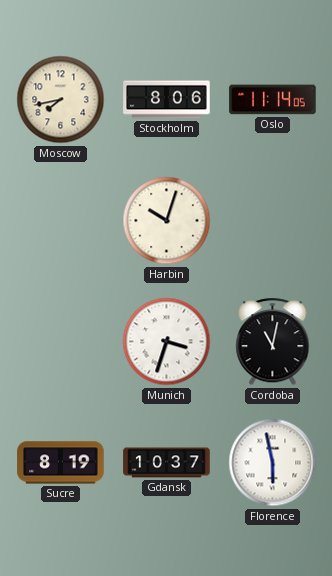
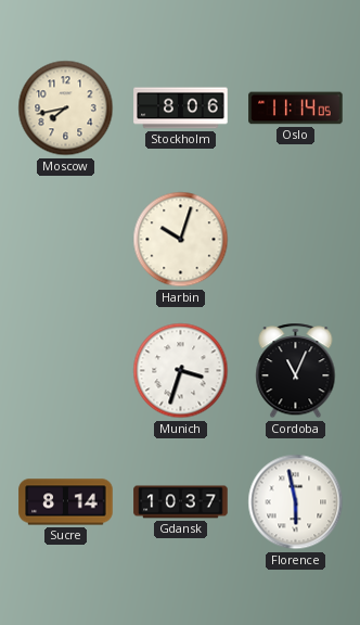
Cordoba: 11:02 -> 11:04 (296, 371)
Sucre: 8:19 -> 8:14 (66, 502)
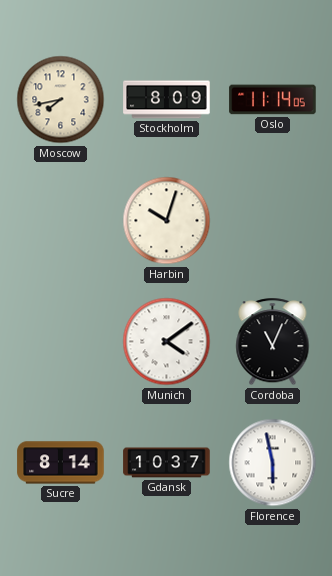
Stockholm: 8:06 -> 8:09 (167, 100)
Munich: 3:33 -> 4:09 (167, 342)
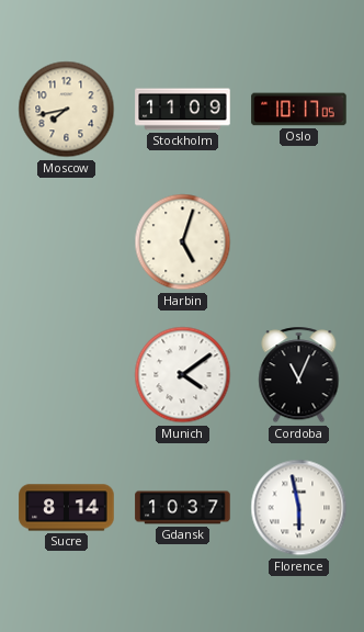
Stockholm: 8:09 -> 11:09 (183, 110)
Oslo: 11:14 -> 10:17 (299, 110)
Harbin: 10:03 -> 5:03 (183, 242)
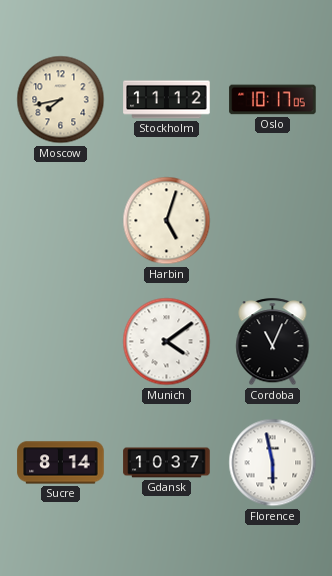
Stockholm: 11:09 -> 11:12 (167, 100)
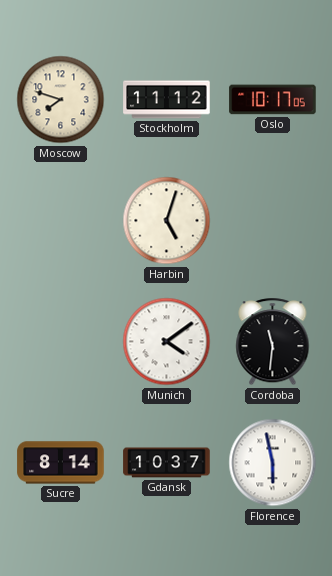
Moscow: 7:43 -> 7:48 (61, 100)
Cordoba: 11:04 -> 11:31 (273, 342)
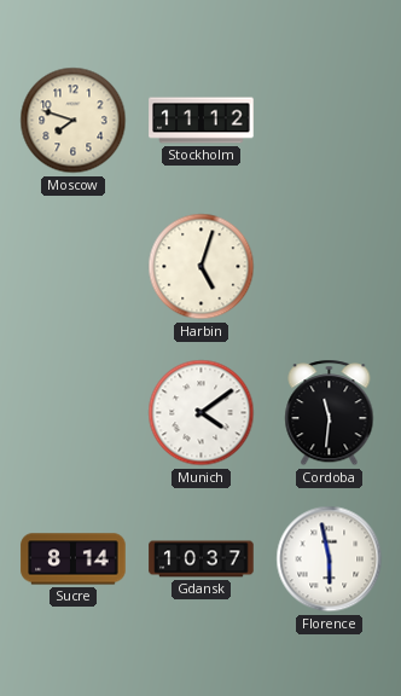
Oslo: 10:17 -> none (273, 100)
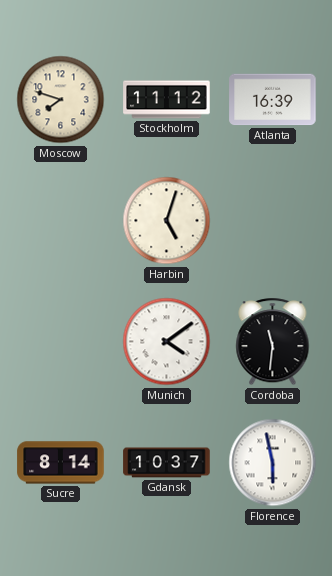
Atlanta: none -> 16:39 (273, 100)
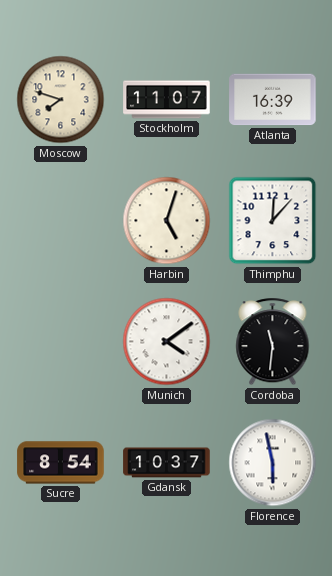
Stockholm: 11:12 -> 11:07 (167, 100)
Thimphu: none -> 12:07 (273, 221)
Sucre: 8:14 -> 8:54 (61, 463)
